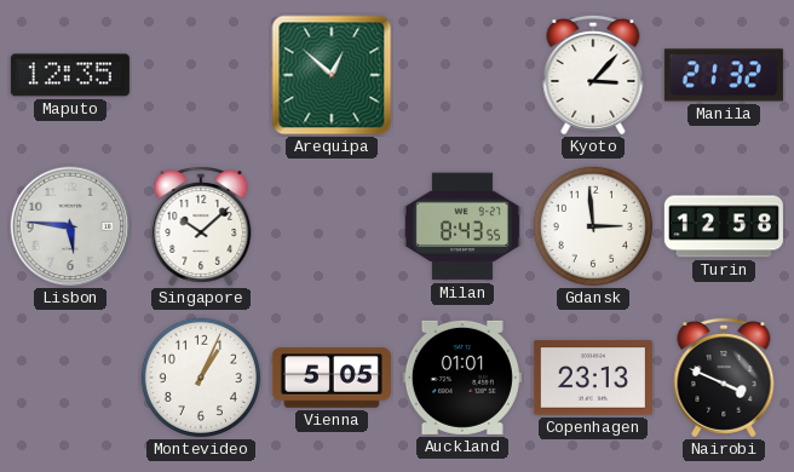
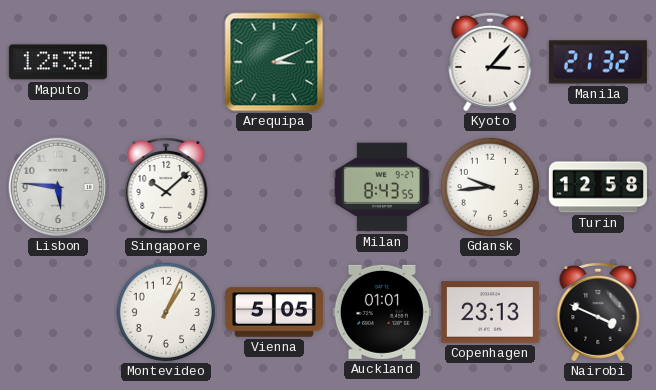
Arequipa: 12:52 -> 3:11 (274, 62)
Gdansk: 2:59 -> 9:44 (490, 187)
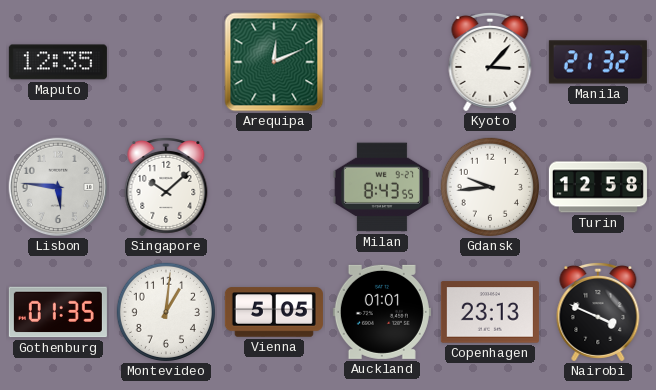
Arequipa: 3:11 -> 12:11 (274, 62)
Gothenburg: none -> 01:35 (58, 312)
Montevideo: 1:04 -> 1:01 (166, 312)
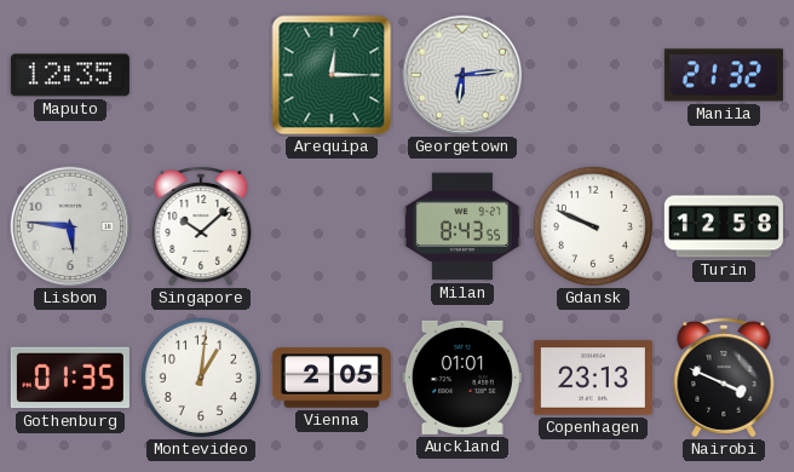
Arequipa: 12:11 -> 12:15 (332, 75)
Georgetown: none -> 6:14 (462, 75)
Kyoto: 3:07 -> none (490, 62)
Gdansk: 9:44 -> 9:49 (593, 226)
Vienna: 5:05 -> 2:05 (332, 378)
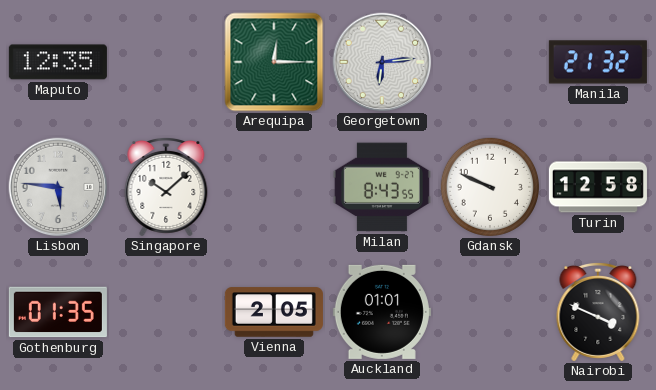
Montevideo: 1:01 -> none (201, 378)
Copenhagen: 23:13 -> none (593, 378)
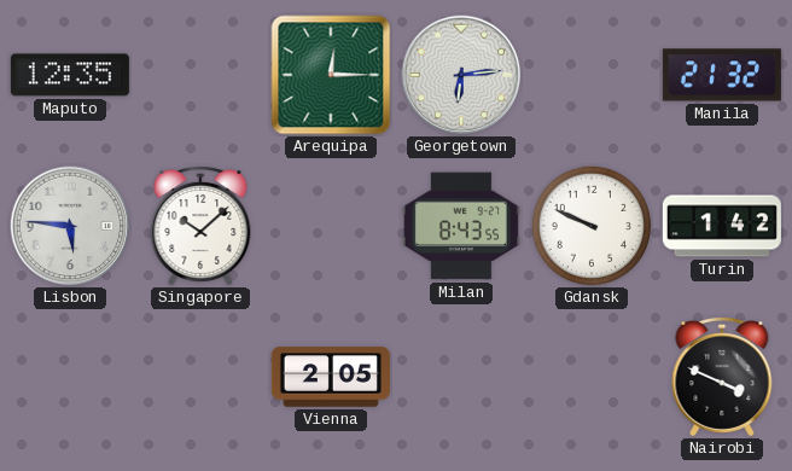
Turin: 12:58 -> 1:42 (722, 226)
Gothenburg: 01:35 -> none (58, 312)
Auckland: 01:01 -> none (382, 312)
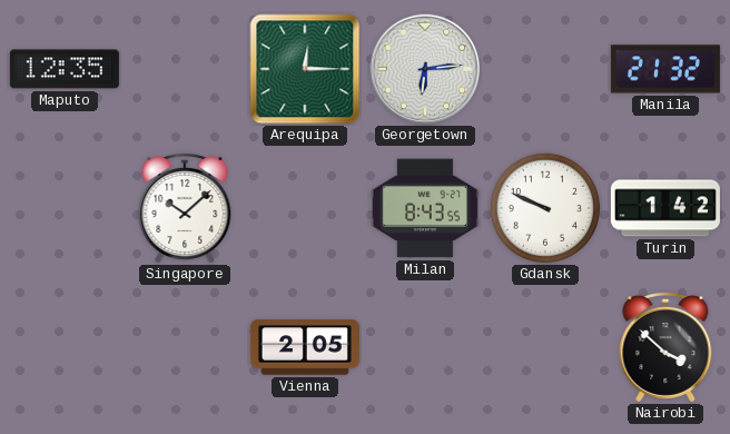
Lisbon: 5:46 -> none (70, 226)
Nairobi: 3:49 -> 3:52 (665, 347)
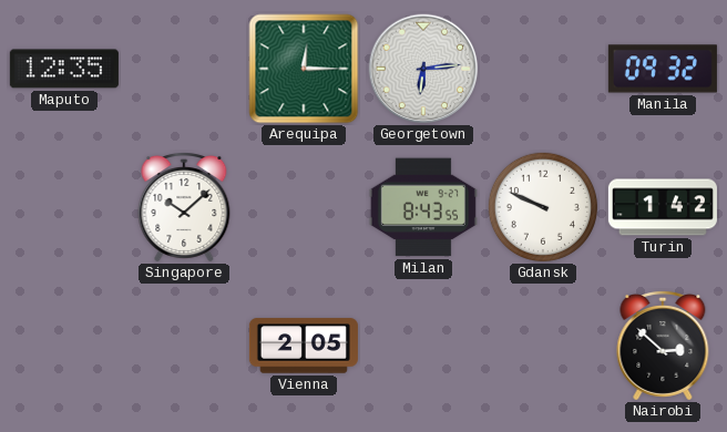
Manila: 21:32 -> 09:32 (663, 69)
Nairobi: 3:52 -> 2:52 (663, 346)
